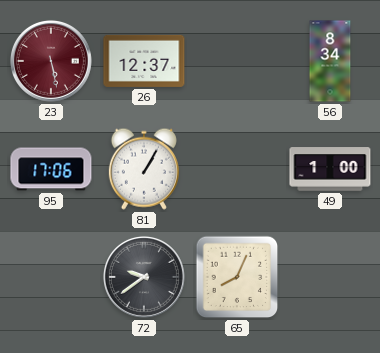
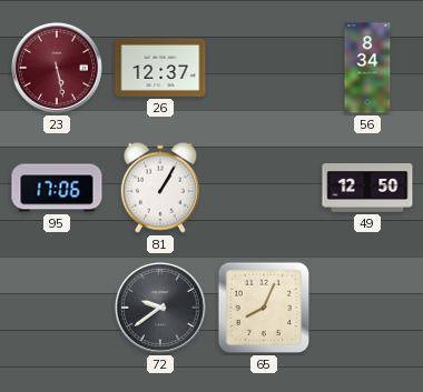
49: 1:00 -> 12:50 (367, 188)
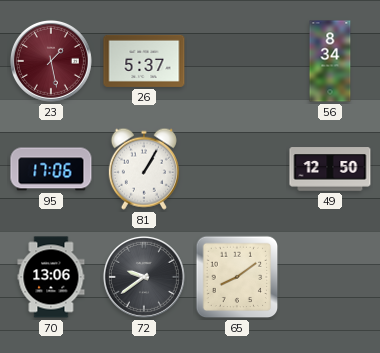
23: 5:28 -> 1:28 (51, 61)
26: 12:37 -> 5:37 (144, 61)
70: none -> 13:06 (51, 277)
65: 8:04 -> 8:09 (237, 277)
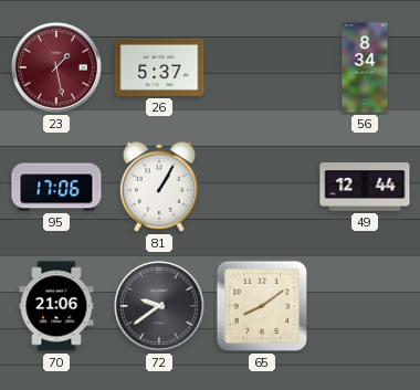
49: 12:50 -> 12:44 (365, 187)
70: 13:06 -> 21:06 (56, 306)
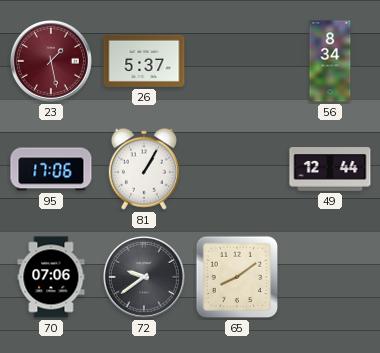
70: 21:06 -> 07:06 (51, 277)
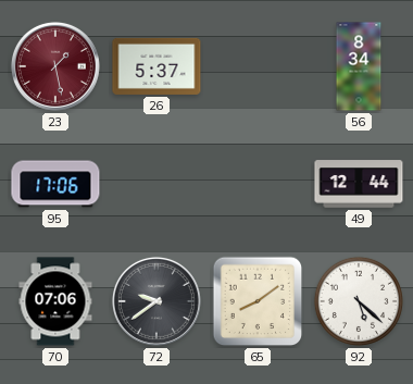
81: 1:05 -> none (144, 169)
92: none -> 5:22 (359, 301)
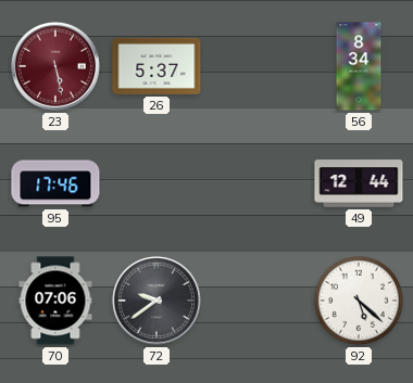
23: 1:28 -> 5:28 (55, 66)
95: 17:06 -> 17:46 (55, 183)
65: 8:09 -> none (258, 301)
